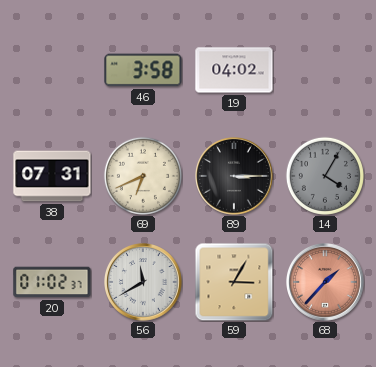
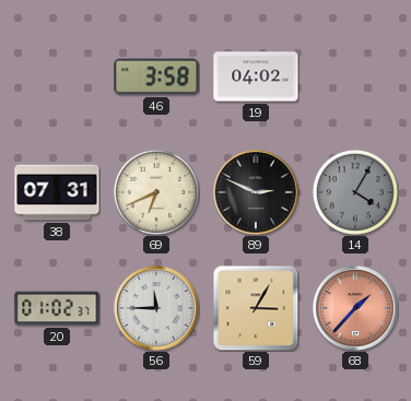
89: 3:15 -> 2:49 (257, 193)
56: 11:40 -> 11:45 (157, 309)
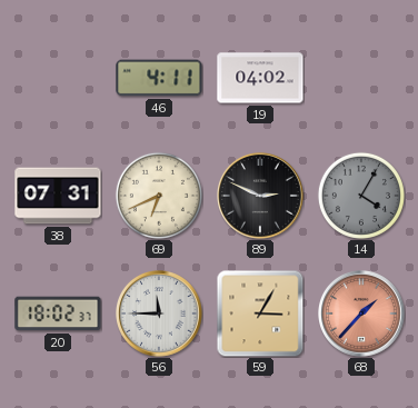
46: 3:58 -> 4:11 (159, 78)
20: 01:02 -> 18:02 (58, 314)
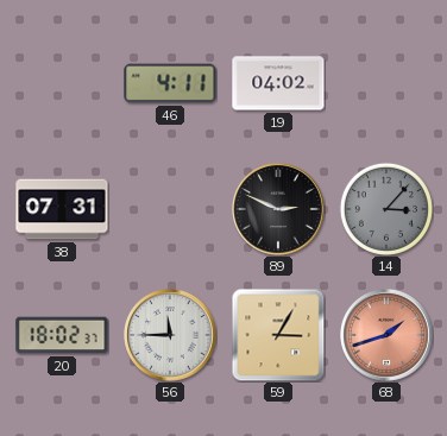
69: 6:41 -> none (159, 196)
14: 4:05 -> 3:07 (386, 209)
68: 1:37 -> 1:42 (388, 336)
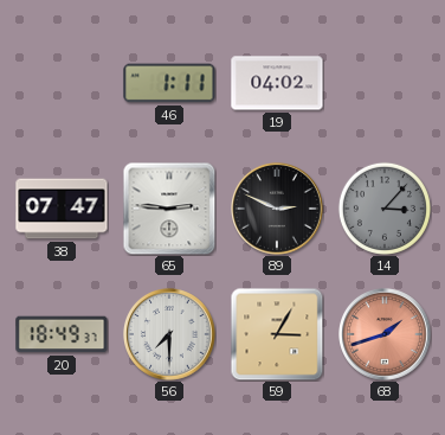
46: 4:11 -> 1:11 (169, 83)
38: 07:31 -> 07:47 (62, 209)
65: none -> 2:46 (169, 209)
20: 18:02 -> 18:49 (62, 334)
56: 11:45 -> 7:30 (170, 335)
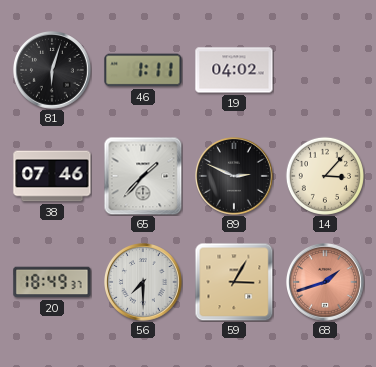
81: none -> 6:03 (53, 71)
38: 07:47 -> 07:46 (52, 176)
65: 2:46 -> 1:37 (143, 176)
14 dial: grey -> cream (325, 176)
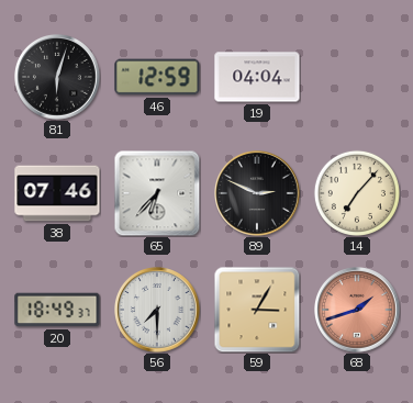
46: 1:11 -> 12:59 (157, 77)
19: 04:02 -> 04:04 (257, 77)
65: 1:37 -> 6:37 (157, 193)
14: 3:07 -> 7:07 (357, 193)
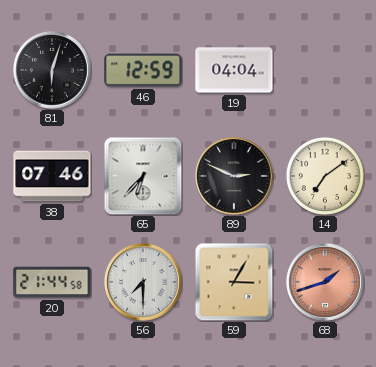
14: 7:07 -> 7:09 (325, 176)
20: 18:49 -> 21:44 (52, 282)
